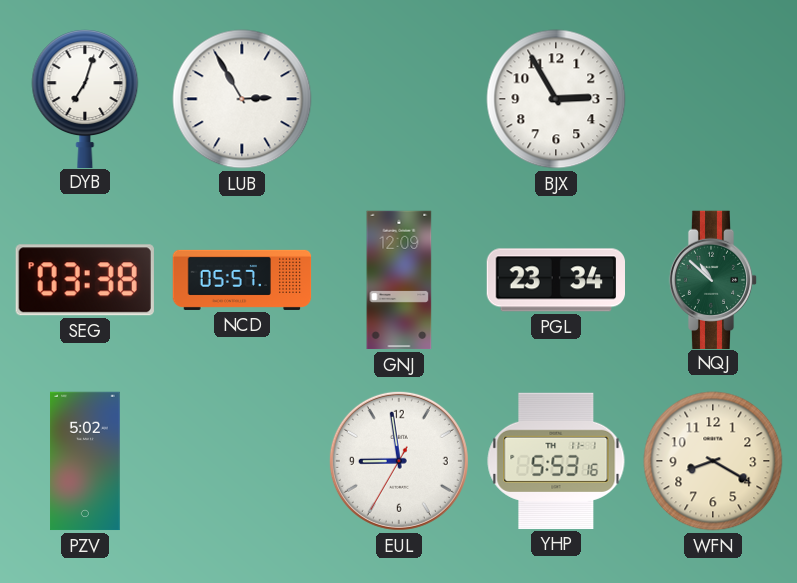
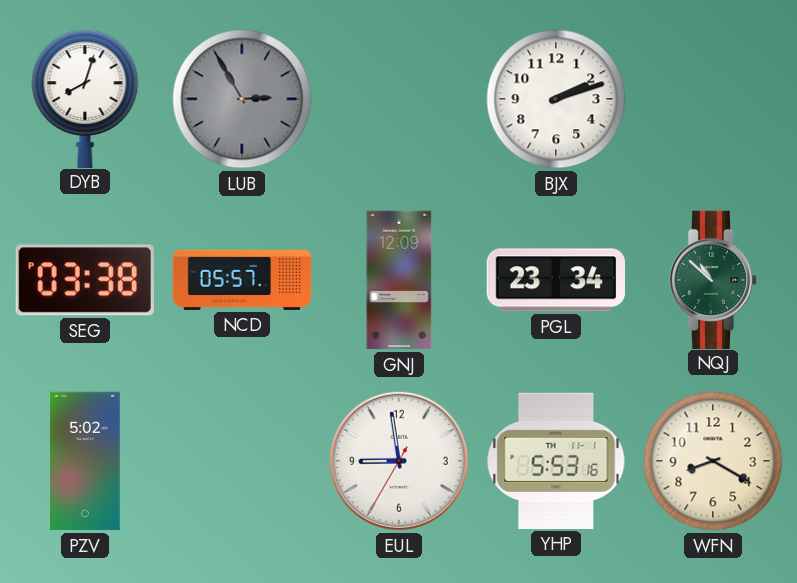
DYB: 7:03 -> 8:03 (85, 98)
LUB dial: white -> grey (242, 99)
BJX: 2:55 -> 2:12 (556, 99)
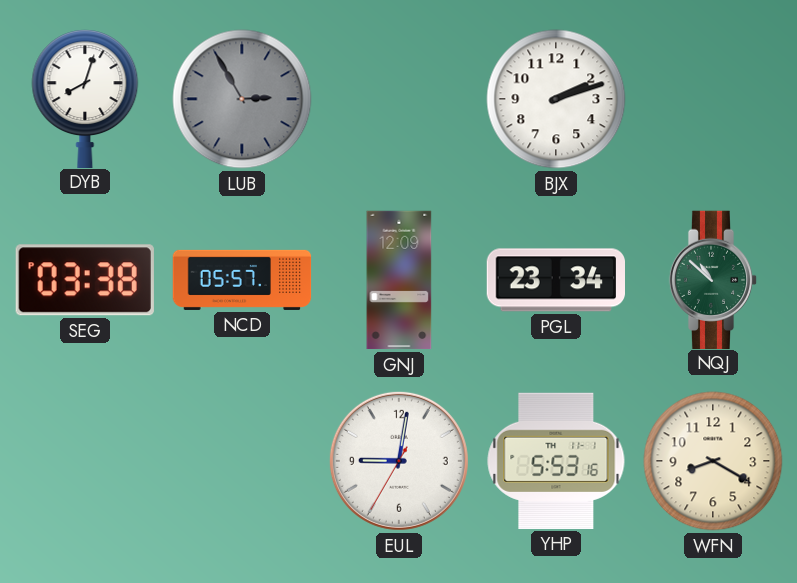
PZV: 5:02 -> none (85, 461)
EUL: 8:58 -> 9:01 (399, 461)
